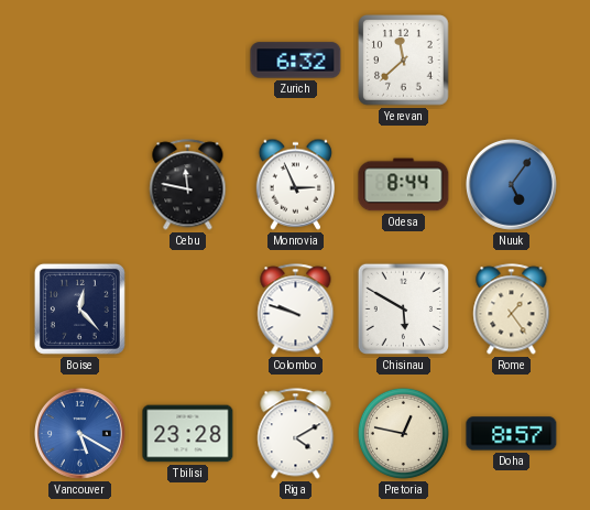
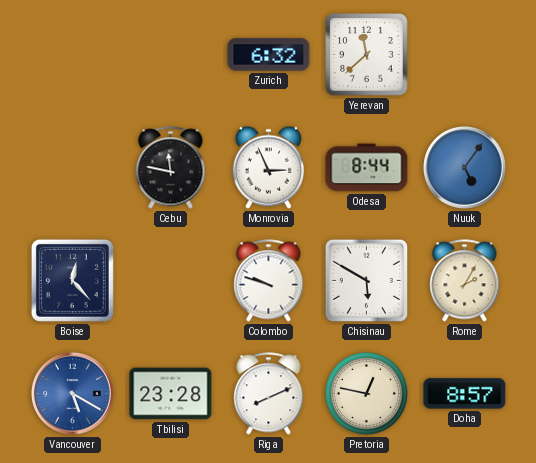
Rome: 1:24 -> 2:05 (465, 281)
Riga: 4:10 -> 8:11 (269, 394)
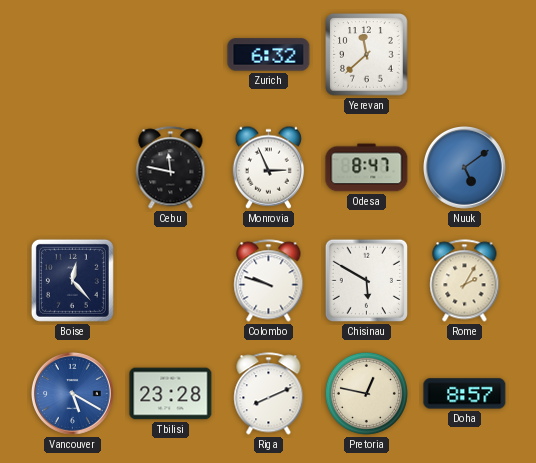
Odesa: 8:44 -> 8:47 (367, 168)
Nuuk: 5:06 -> 5:09 (465, 168)
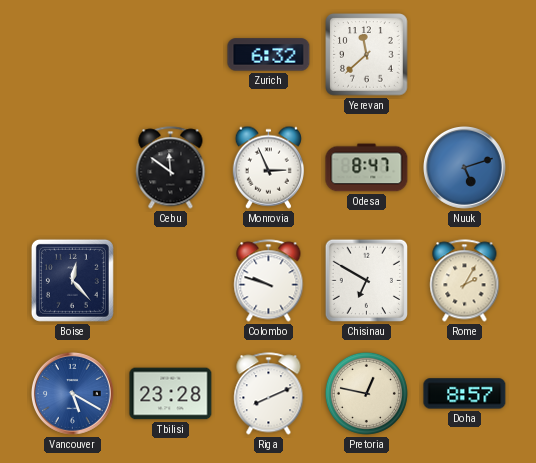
Cebu: 11:47 -> 11:51 (171, 168)
Nuuk: 5:09 -> 5:12 (465, 168)
Chisinau: 5:50 -> 6:50 (366, 280)
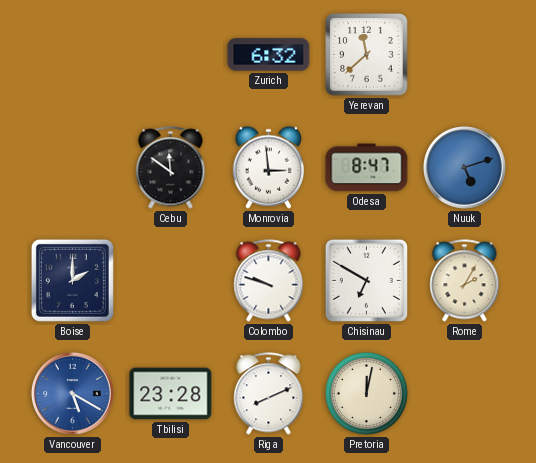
Monrovia: 2:56 -> 2:59 (268, 167)
Boise: 12:23 -> 2:00 (72, 280)
Pretoria: 12:47 -> 12:02 (366, 393)
Doha: 8:57 -> none (465, 394)
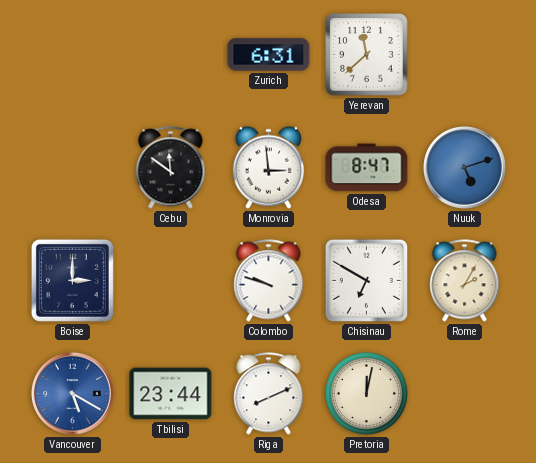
Zurich: 6:32 -> 6:31 (269, 55)
Boise: 2:00 -> 3:00 (72, 280)
Tbilisi: 23:28 -> 23:44 (171, 394)
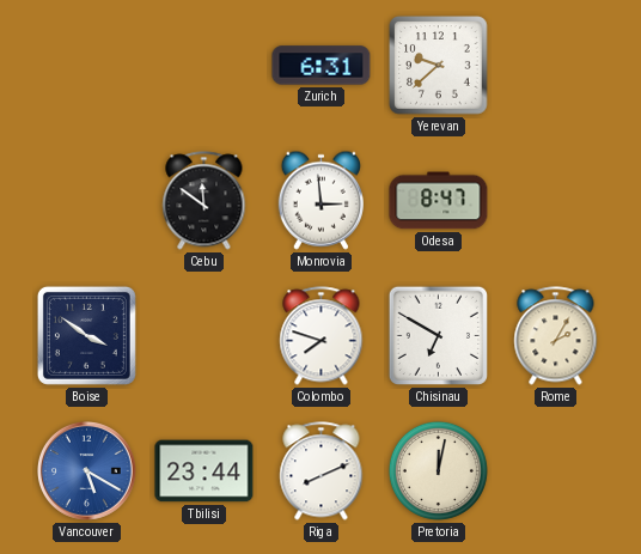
Yerevan: 11:38 -> 9:38 (439, 66)
Nuuk: 5:12 -> none (465, 168)
Boise: 3:00 -> 3:51 (86, 335)
Colombo: 9:48 -> 7:48 (322, 336)
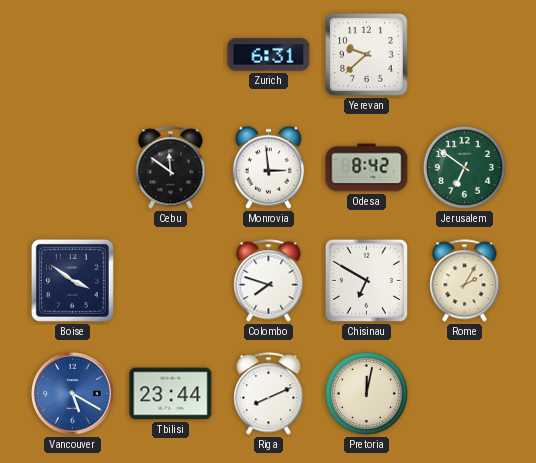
Odesa: 8:47 -> 8:42 (367, 168)
Jerusalem: none -> 6:51 (464, 167)
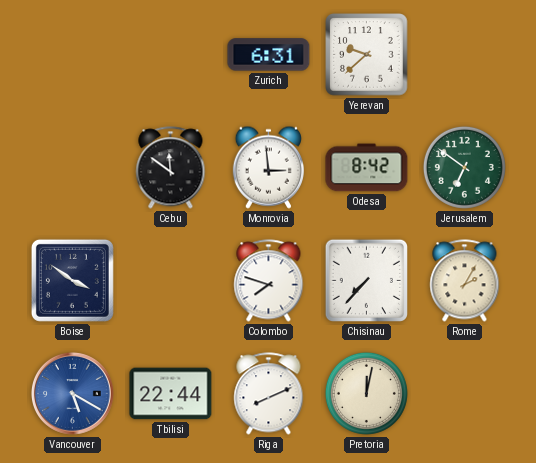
Chisinau: 6:50 -> 7:37 (366, 280)
Tbilisi: 23:44 -> 22:44 (171, 394)
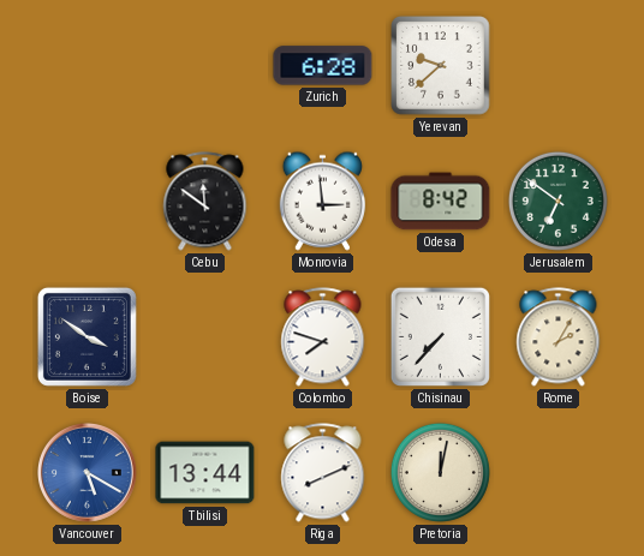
Zurich: 6:31 -> 6:28 (323, 66)
Tbilisi: 22:44 -> 13:44 (205, 473)
